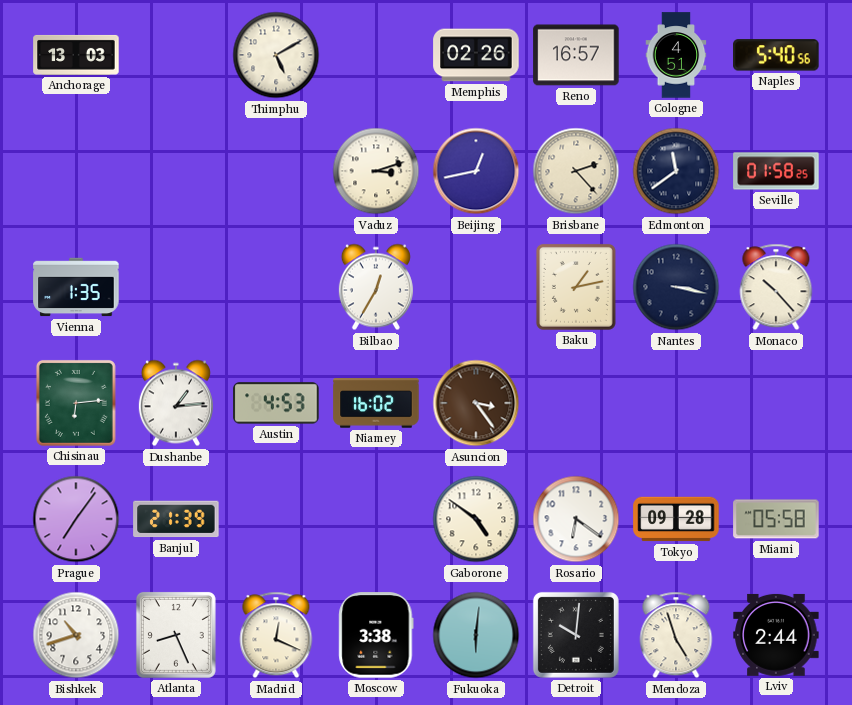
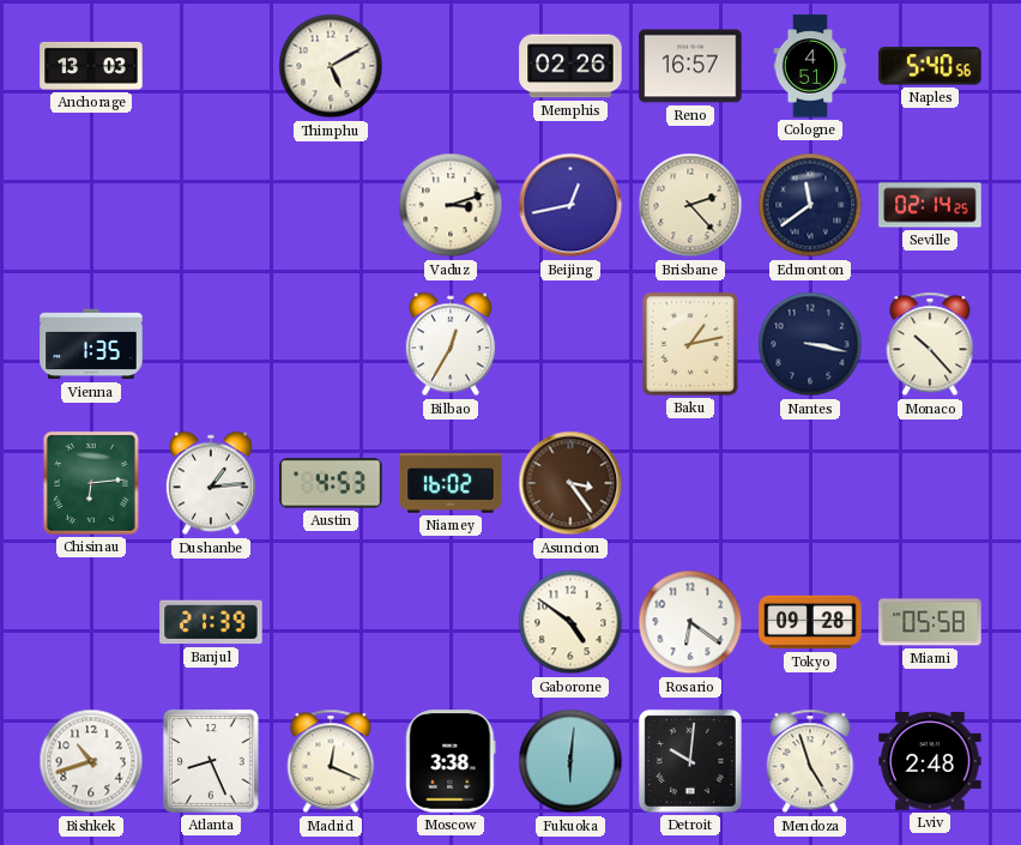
Seville: 01:58 -> 02:14 (930, 205)
Prague: 7:06 -> none (76, 519)
Lviv: 2:44 -> 2:48 (930, 761)
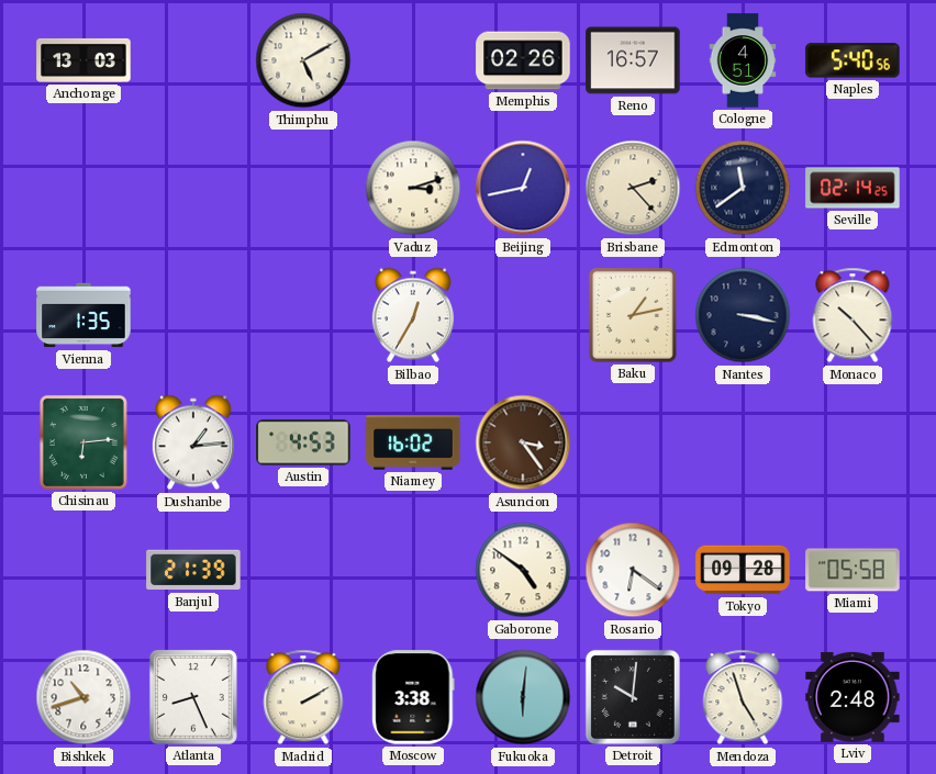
Madrid: 12:19 -> 2:10 (303, 697)
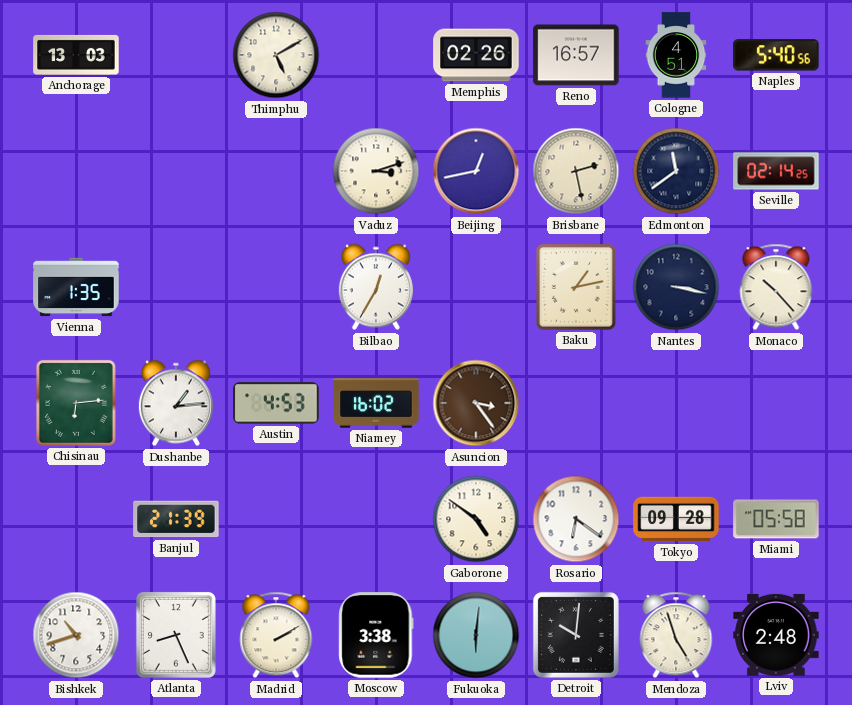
Brisbane: 2:23 -> 2:28 (576, 171)
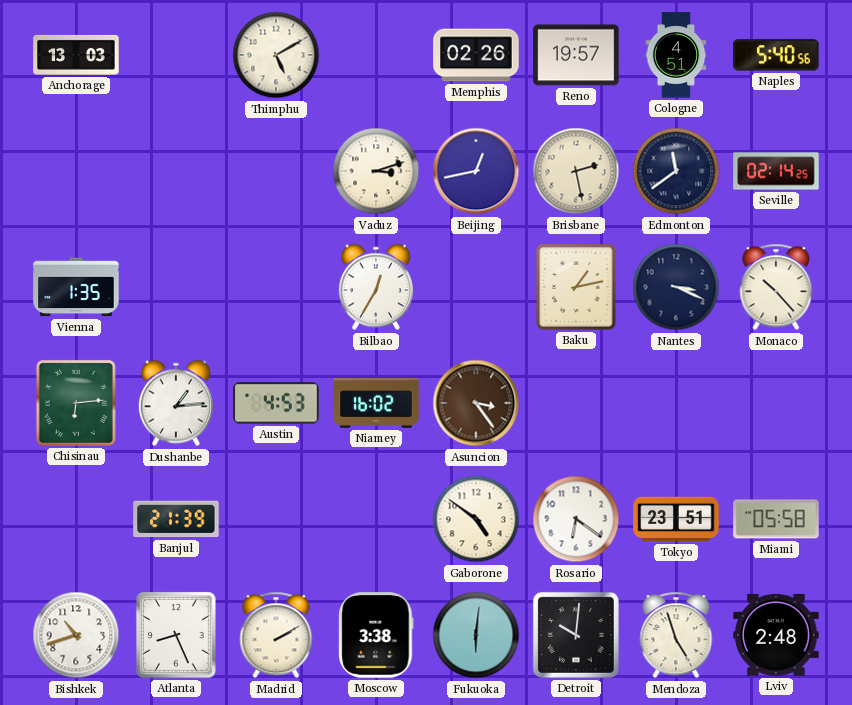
Reno: 16:57 -> 19:57 (576, 55)
Nantes: 3:17 -> 3:19 (676, 287)
Tokyo: 09:28 -> 23:51 (676, 519)
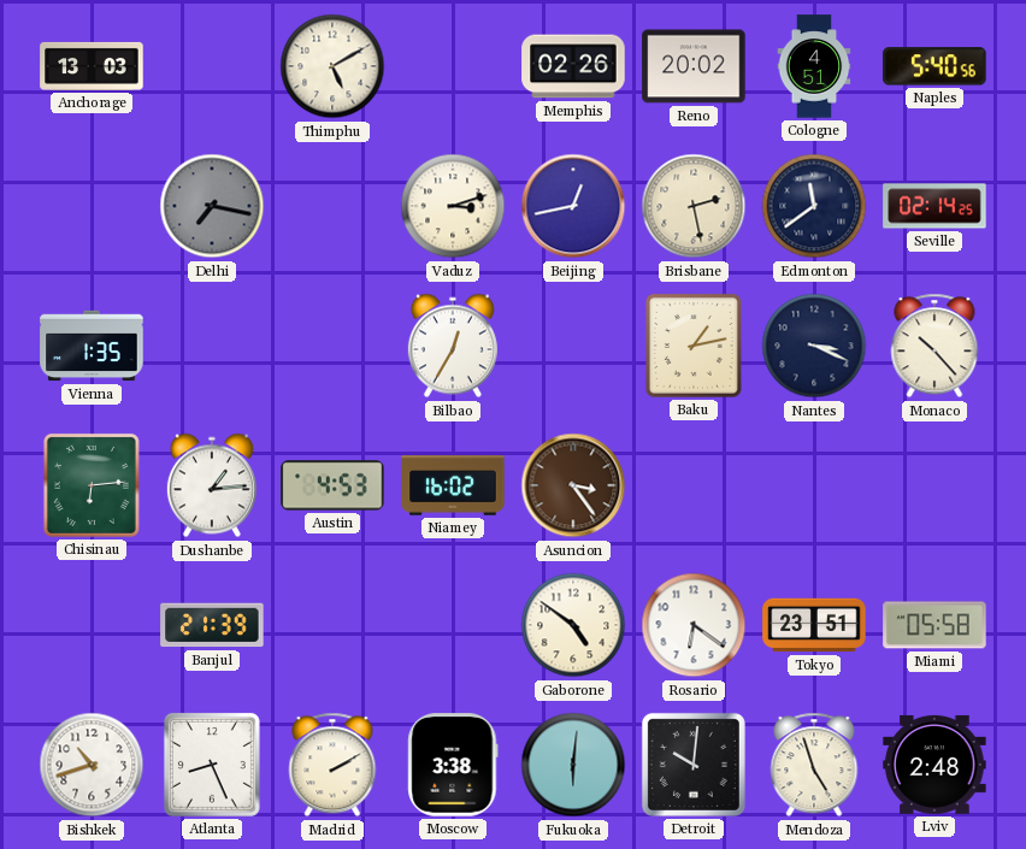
Reno: 19:57 -> 20:02 (694, 66)
Delhi: none -> 7:17 (212, 206)
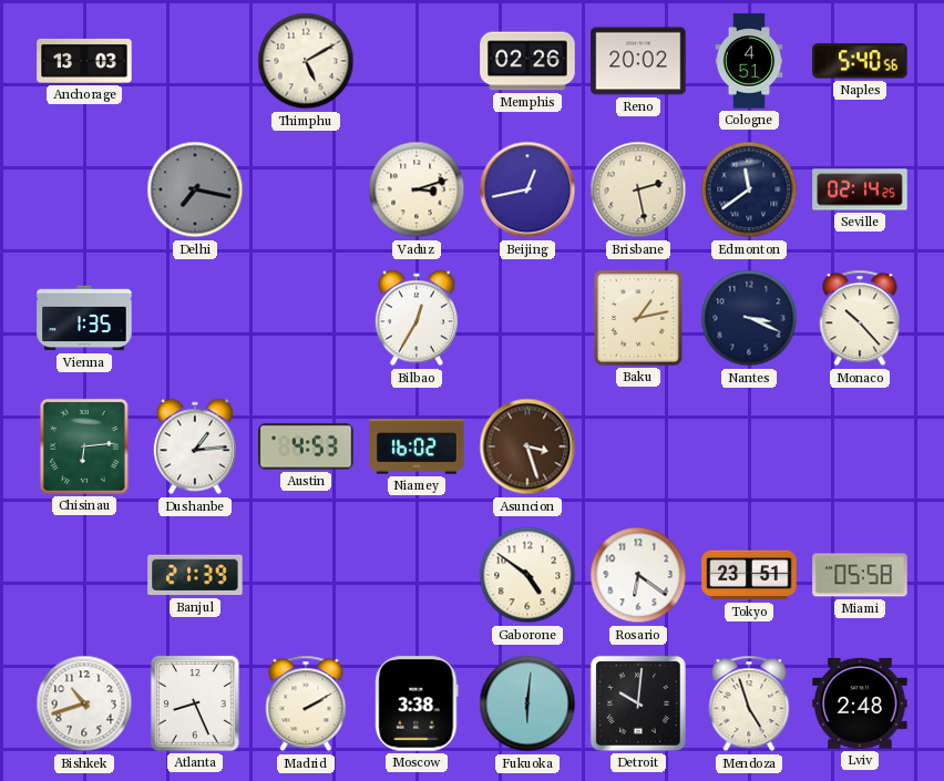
Asuncion: 3:24 -> 3:27 (527, 446)
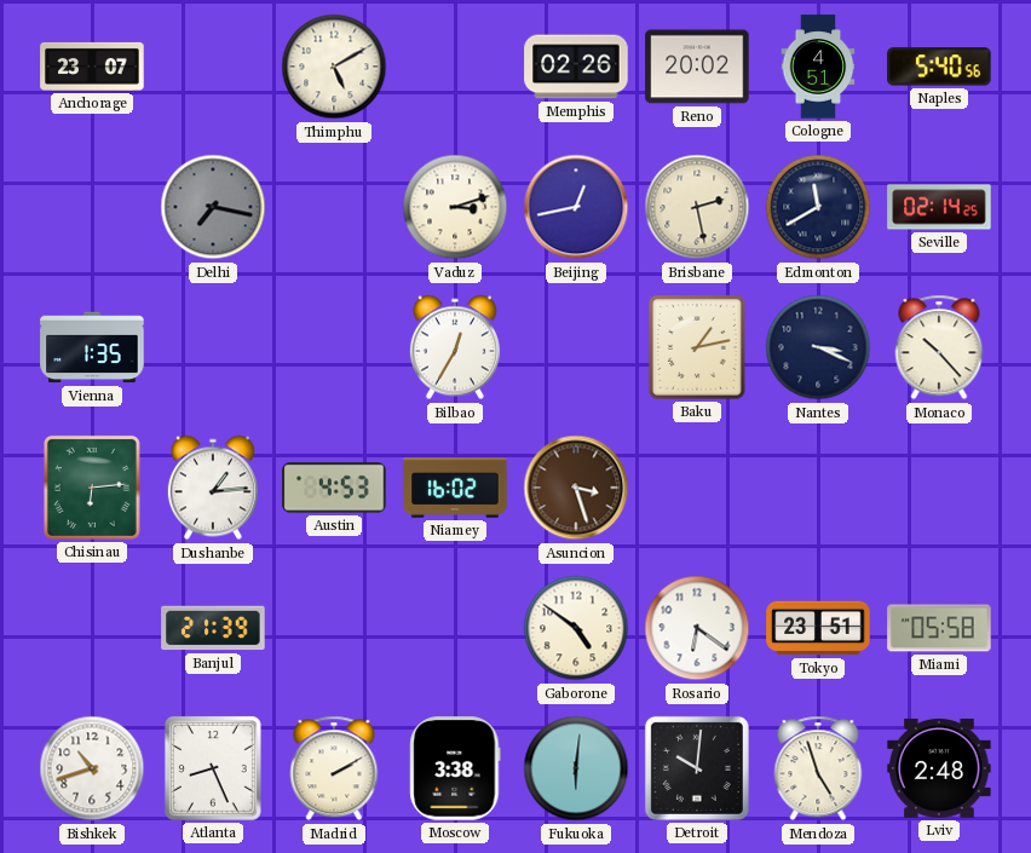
Anchorage: 13:03 -> 23:07 (92, 67)
Edmonton: 11:39 -> 11:40 (818, 207)
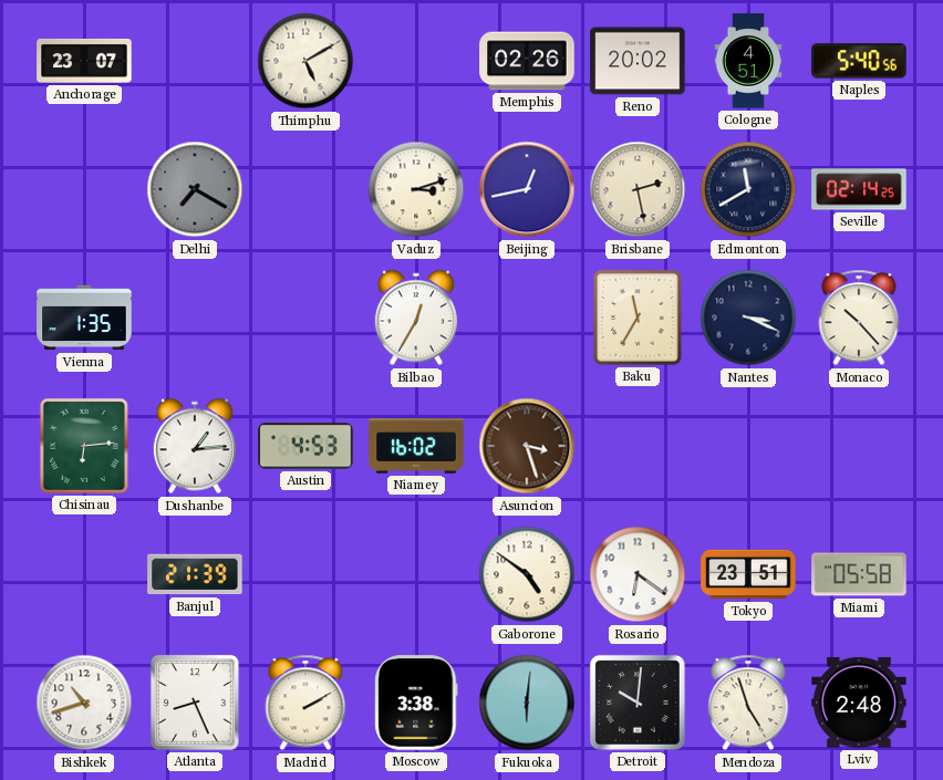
Delhi: 7:17 -> 7:20 (195, 189)
Baku: 1:13 -> 11:35 (638, 318)
